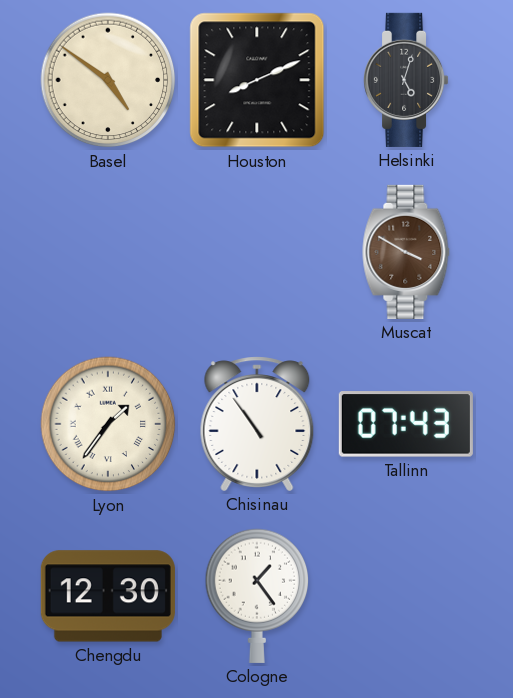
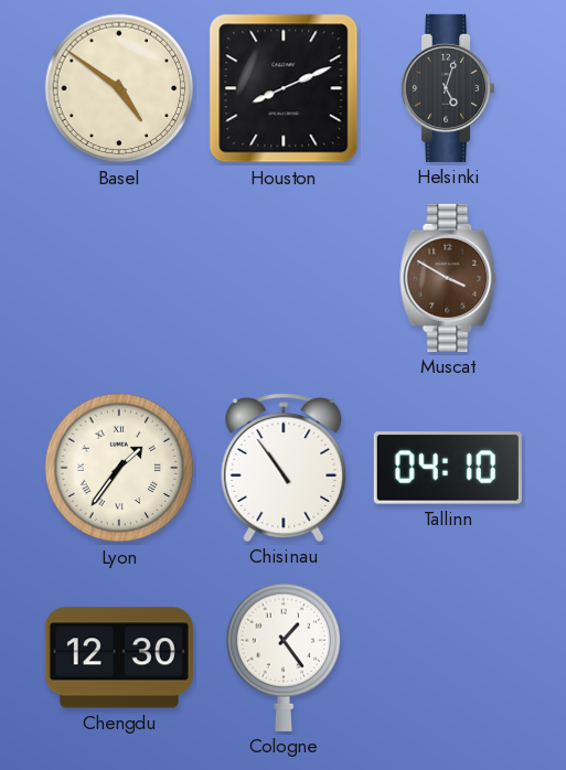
Tallinn: 07:43 -> 04:10 (448, 468)
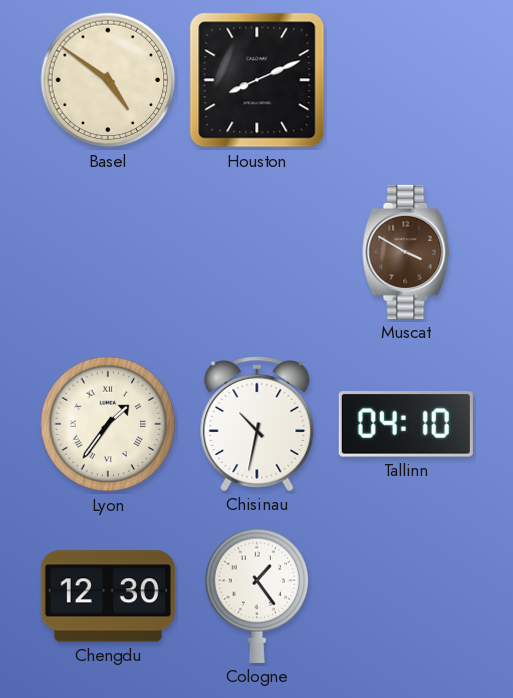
Helsinki: 5:03 -> none (449, 88)
Chisinau: 10:54 -> 10:32 (257, 424)
